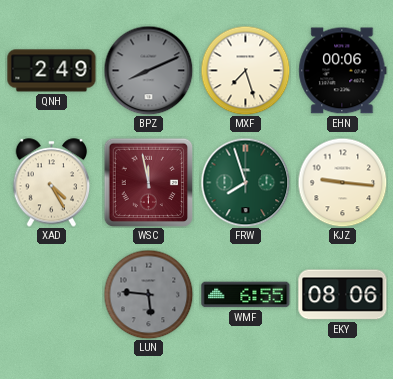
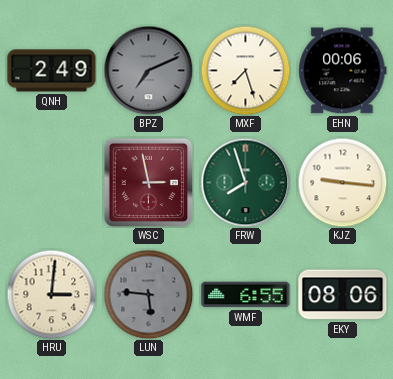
BPZ: 8:11 -> 7:11 (148, 70)
XAD: 4:25 -> none (52, 183)
WSC: 11:58 -> 2:58 (148, 182)
HRU: none -> 3:01 (51, 294)
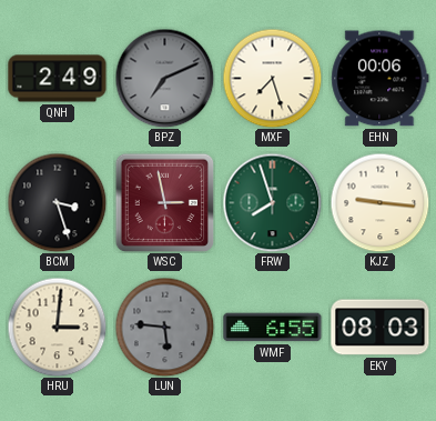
BCM: none -> 3:27 (57, 202)
EKY: 08:06 -> 08:03 (381, 328)
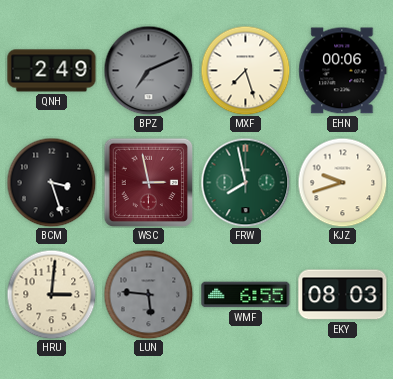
FRW: 7:57 -> 7:58 (245, 182)
KJZ: 9:16 -> 9:42 (342, 182)
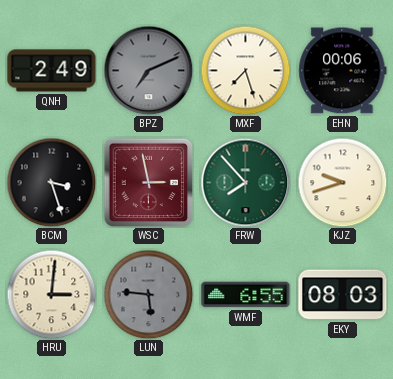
FRW: 7:58 -> 7:53 (245, 182)
